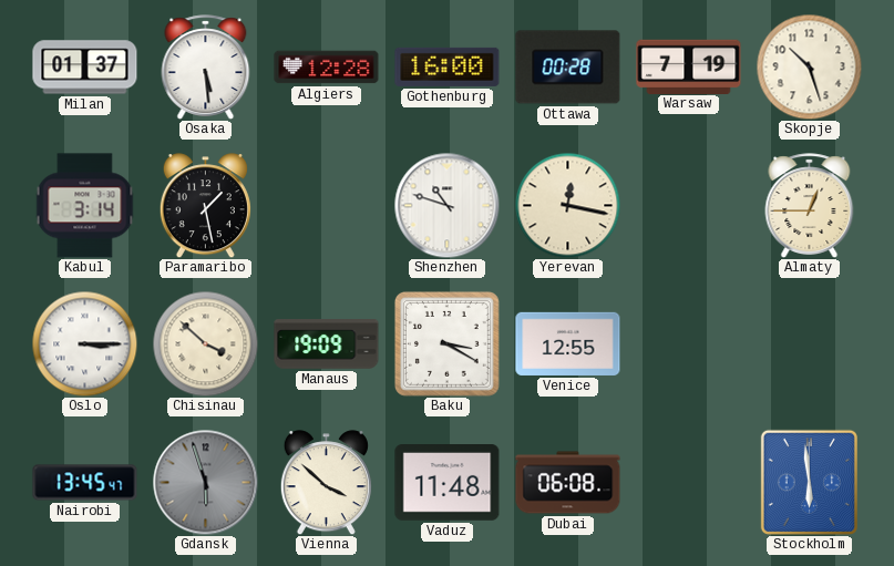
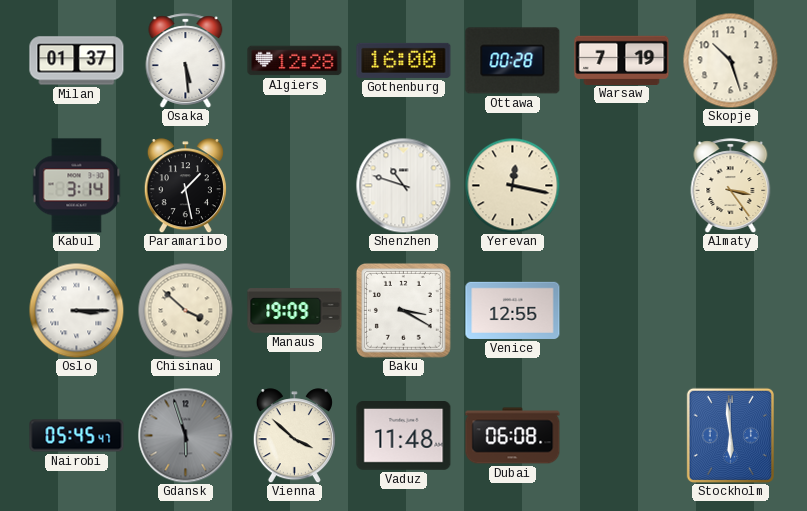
Almaty: 12:45 -> 3:24 (731, 186)
Nairobi: 13:45 -> 05:45 (77, 436)
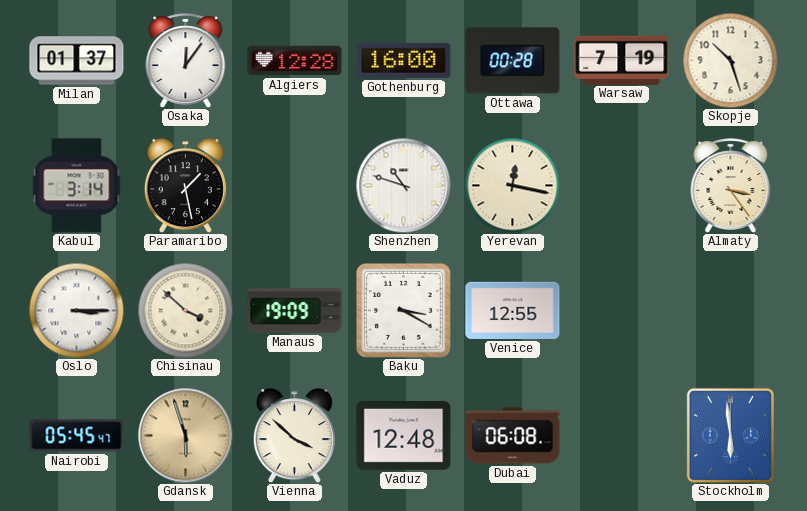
Osaka: 5:29 -> 12:06 (186, 61)
Gdansk dial: grey -> champagne (185, 435)
Vaduz: 11:48 -> 12:48 (404, 436)
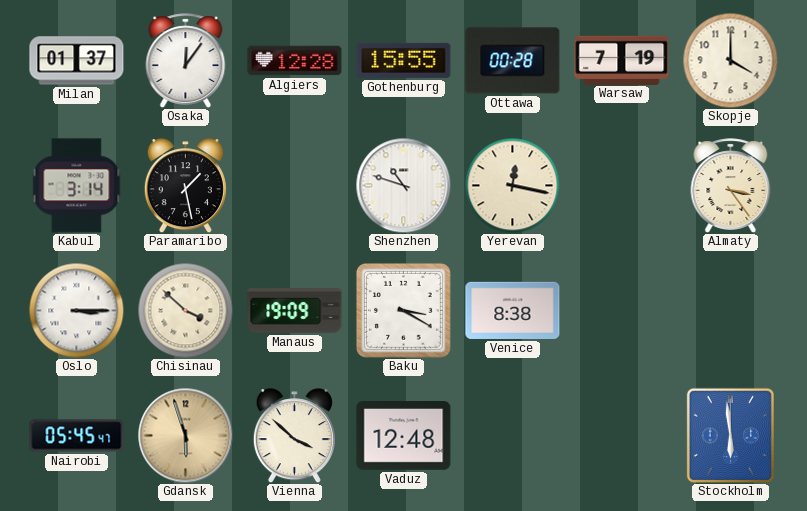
Gothenburg: 16:00 -> 15:55 (404, 60)
Skopje: 10:27 -> 4:00 (730, 60)
Venice: 12:55 -> 8:38 (513, 310)
Dubai: 06:08 -> none (513, 436)
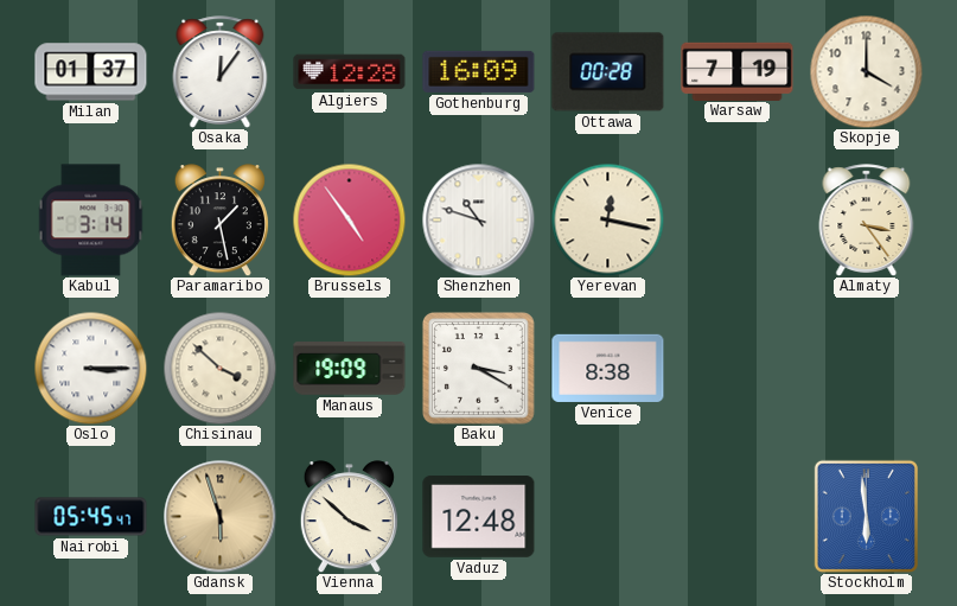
Gothenburg: 15:55 -> 16:09 (479, 71)
Brussels: none -> 4:54 (349, 219)
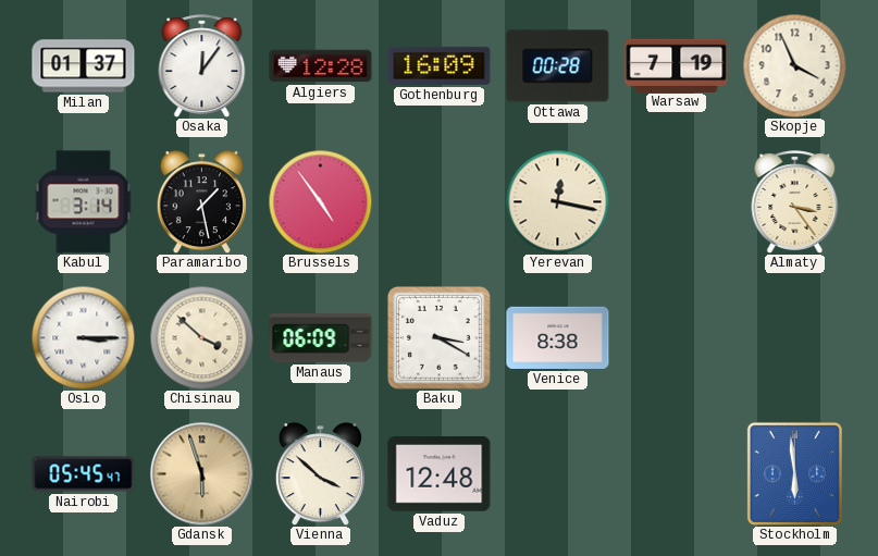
Skopje: 4:00 -> 3:56 (794, 65)
Shenzhen: 10:48 -> none (478, 219)
Manaus: 19:09 -> 06:09 (321, 338)
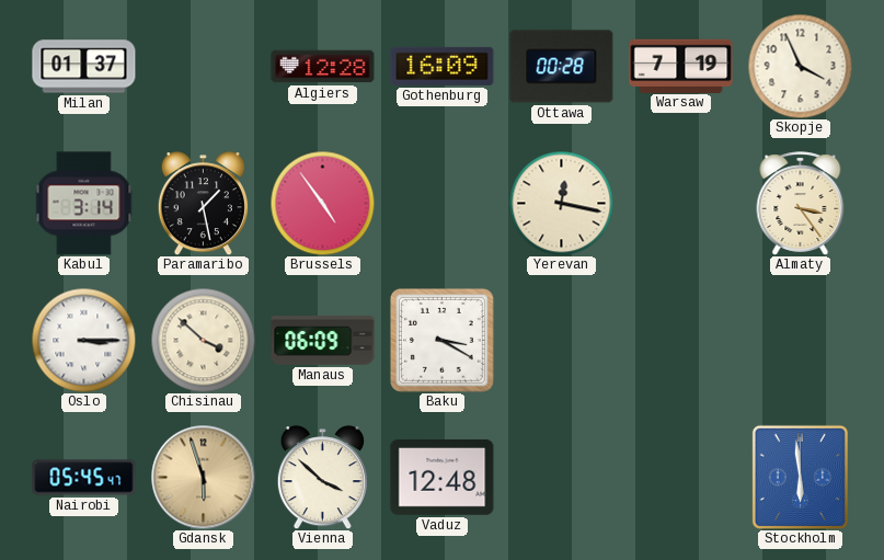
Osaka: 12:06 -> none (202, 66)
Venice: 8:38 -> none (558, 337)
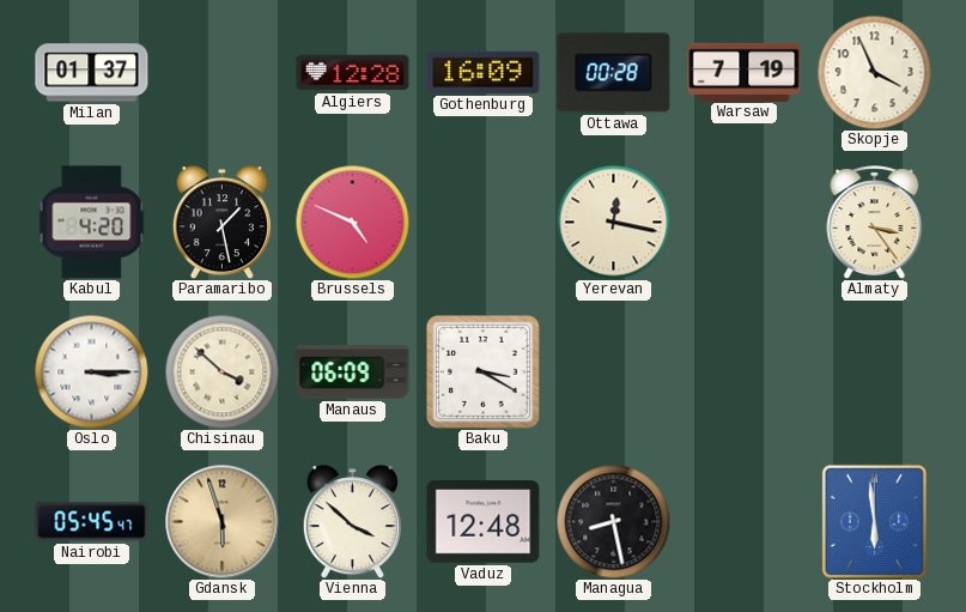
Kabul: 3:14 -> 4:20 (92, 223)
Brussels: 4:54 -> 4:49 (352, 222)
Managua: none -> 8:28 (613, 521)
